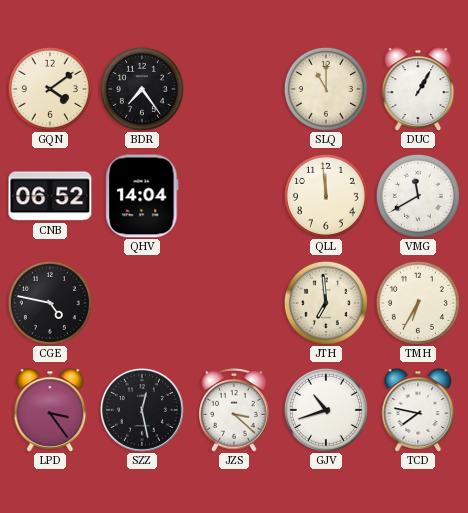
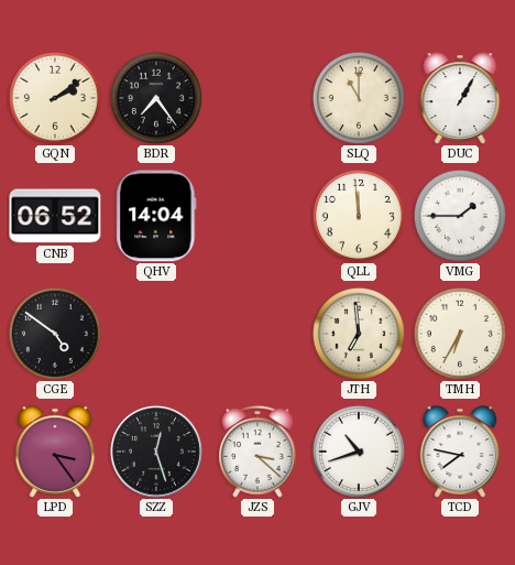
GQN: 4:09 -> 2:09 (55, 98)
VMG: 11:40 -> 1:45 (460, 216)
CGE: 4:47 -> 4:51 (55, 334)
SZZ: 12:28 -> 12:27 (156, 452)
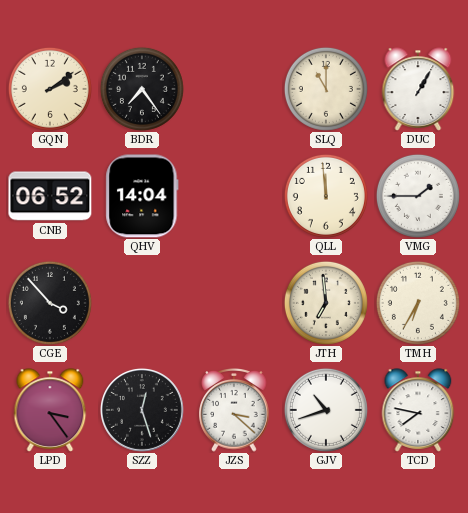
CGE: 4:51 -> 3:53 (50, 303)
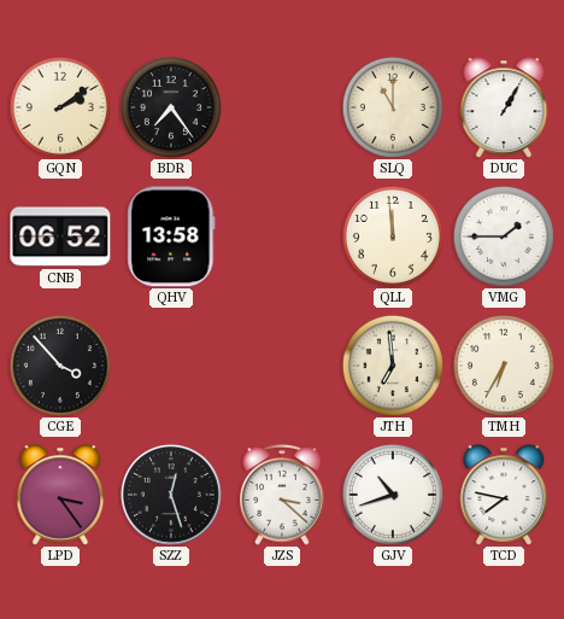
QHV: 14:04 -> 13:58 (171, 236)
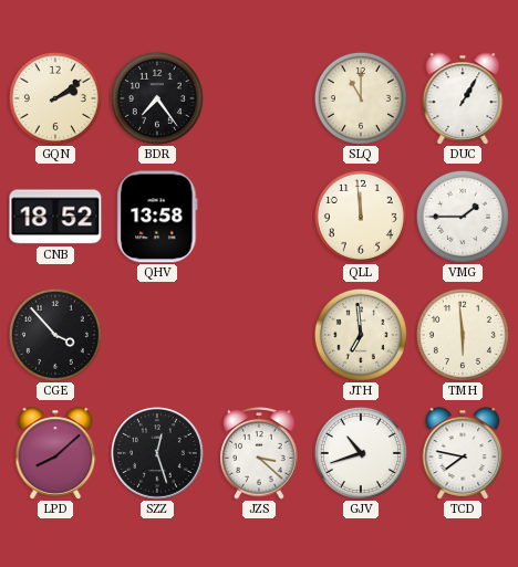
CNB: 06:52 -> 18:52 (55, 217)
TMH: 6:35 -> 5:59 (463, 335)
LPD: 3:24 -> 8:08 (55, 453)
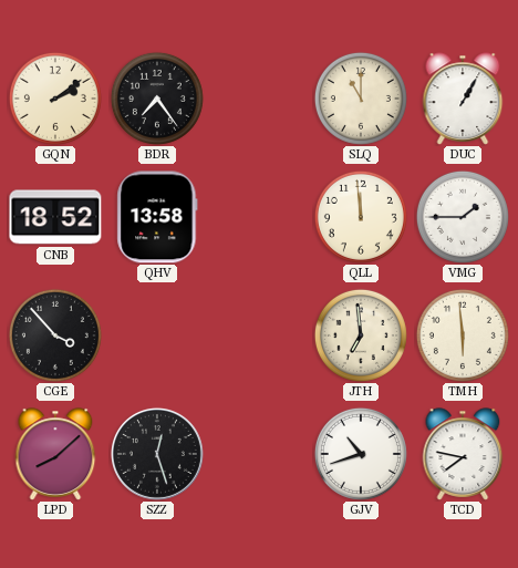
JZS: 3:22 -> none (259, 454)
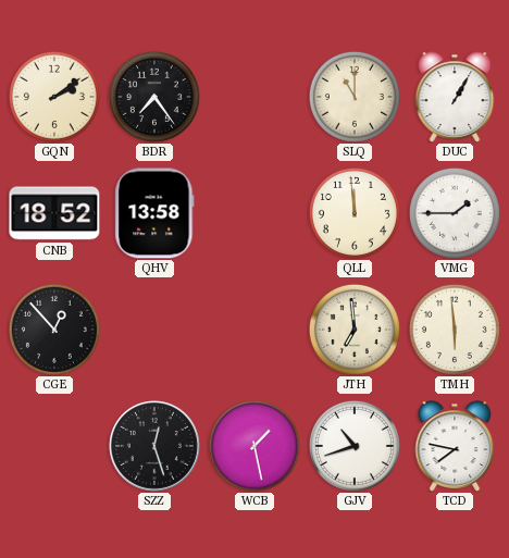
CGE: 3:53 -> 12:53 (54, 330)
LPD: 8:08 -> none (55, 454)
WCB: none -> 1:28 (254, 446)
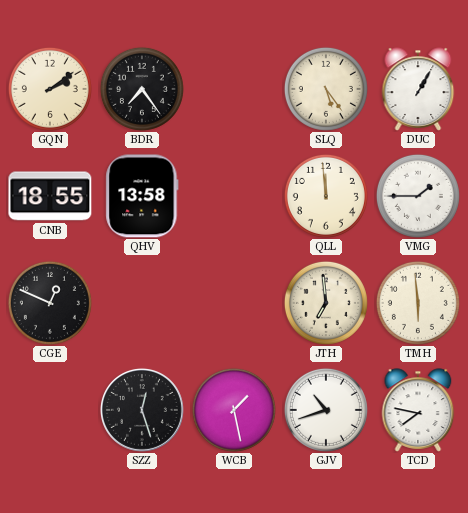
SLQ: 11:00 -> 5:24 (326, 89)
CNB: 18:52 -> 18:55 (50, 196)
CGE: 12:53 -> 12:49 (50, 303)
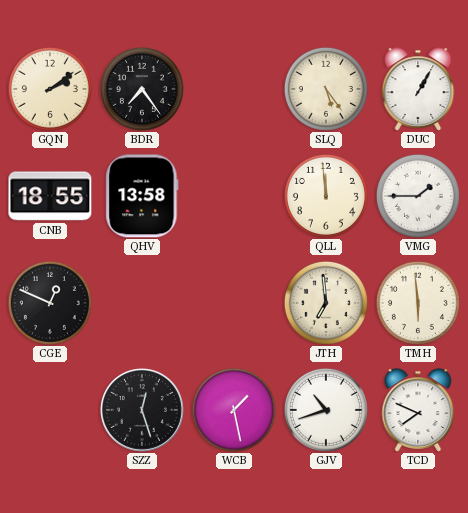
TCD: 7:47 -> 7:49 (418, 410)
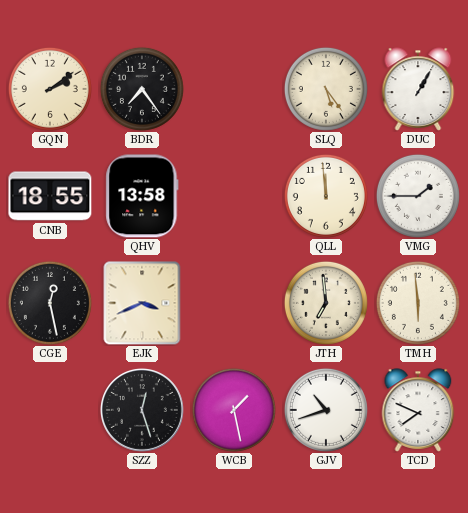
CGE: 12:49 -> 12:28 (50, 303)
EJK: none -> 3:41 (142, 303)
